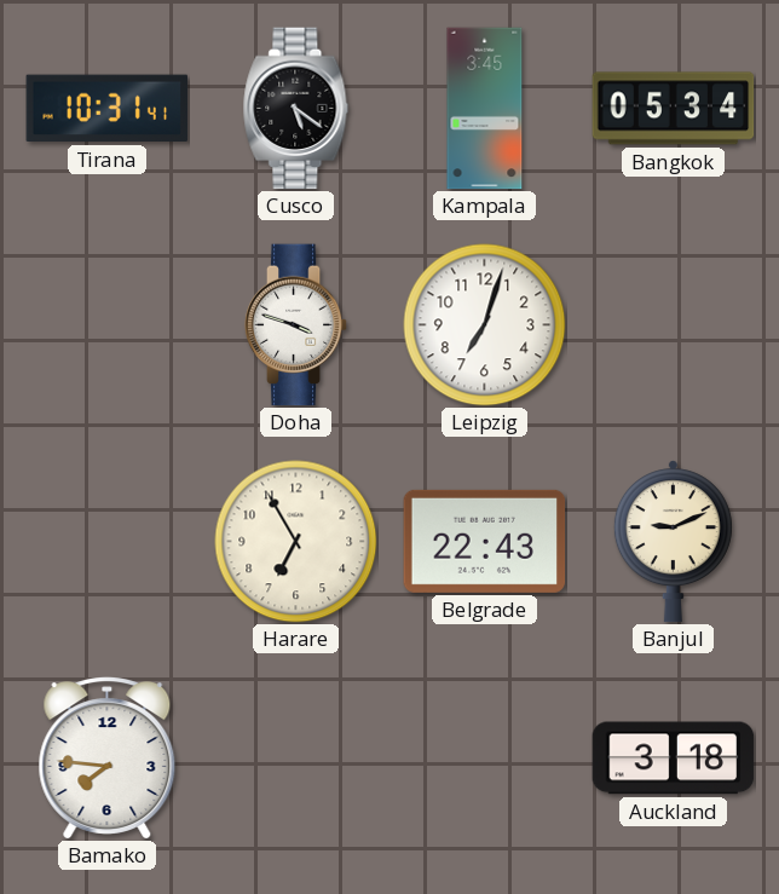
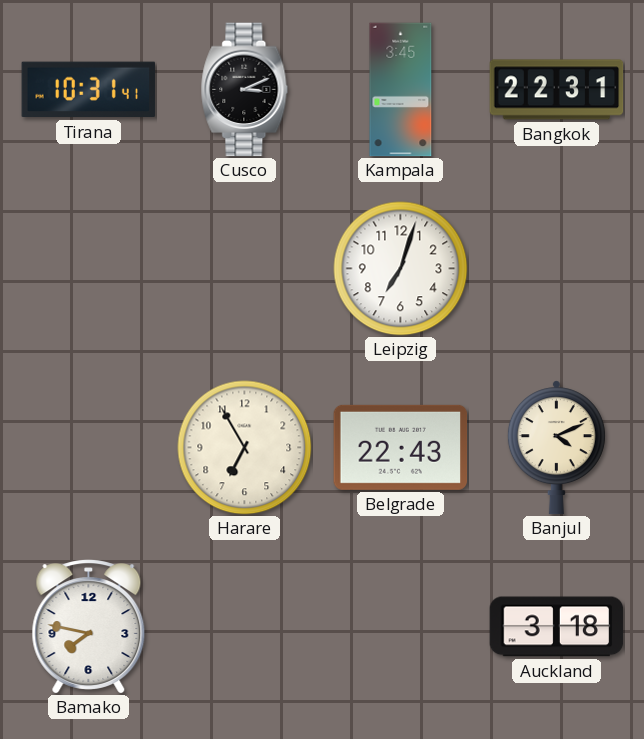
Cusco: 5:21 -> 3:11 (245, 90)
Bangkok: 05:34 -> 22:31 (557, 90)
Doha: 3:48 -> none (296, 325)
Banjul: 9:11 -> 4:11 (556, 448)
Bamako: 7:46 -> 7:47 (89, 627)
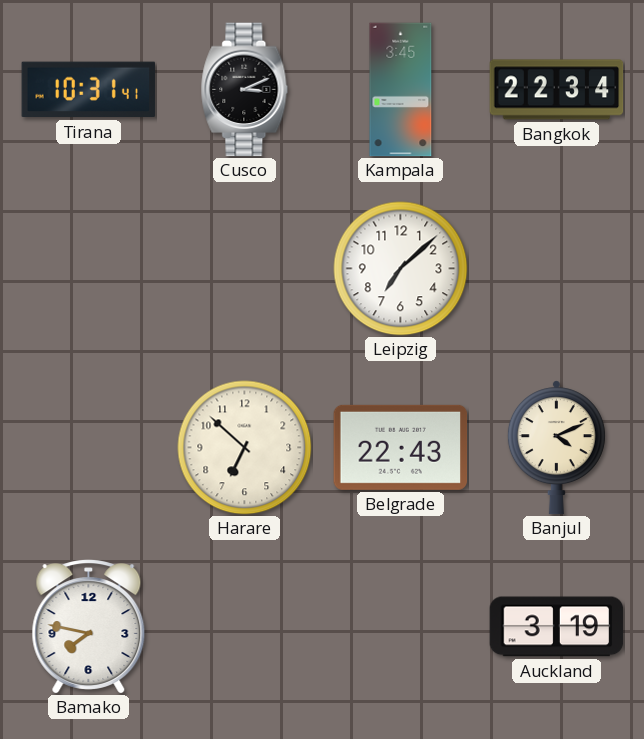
Bangkok: 22:31 -> 22:34 (557, 90)
Leipzig: 7:03 -> 7:08 (401, 269)
Harare: 6:55 -> 6:52 (245, 448)
Auckland: 3:18 -> 3:19 (557, 627)
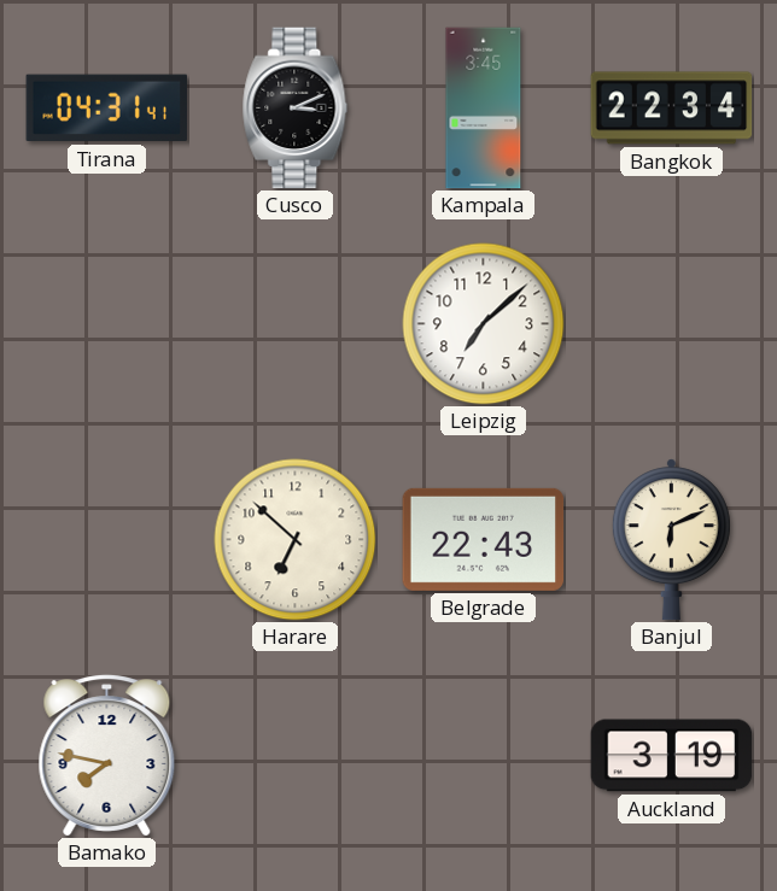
Tirana: 10:31 -> 04:31 (107, 109)
Banjul: 4:11 -> 6:11 (671, 540)
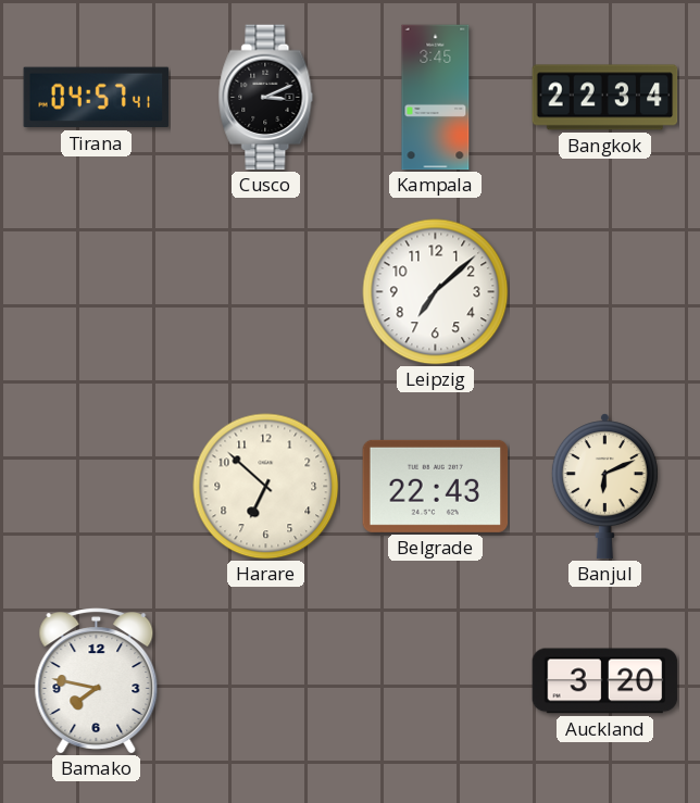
Tirana: 04:31 -> 04:57 (97, 98)
Auckland: 3:19 -> 3:20 (605, 681)
